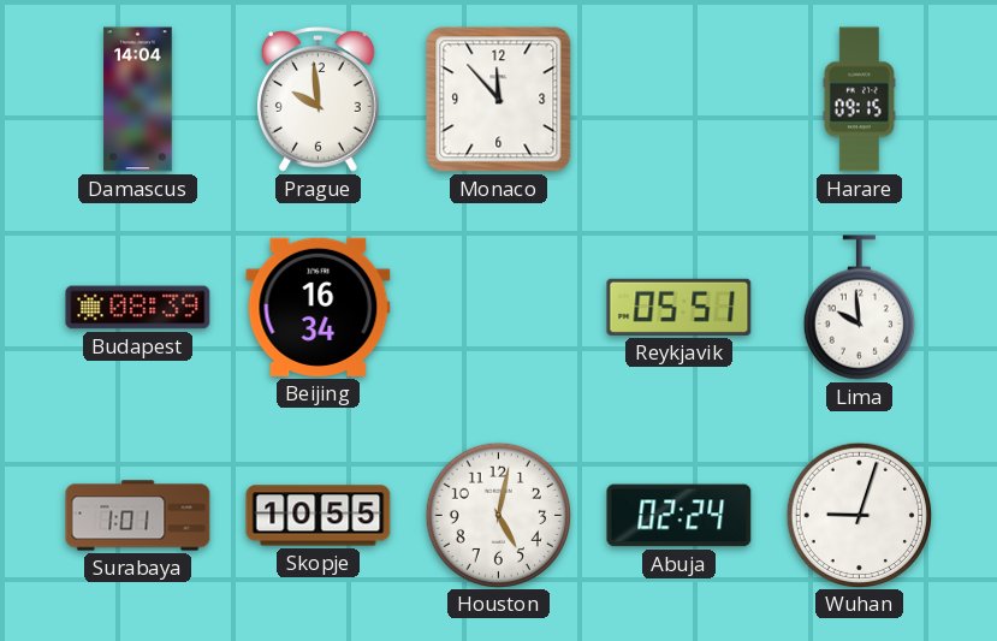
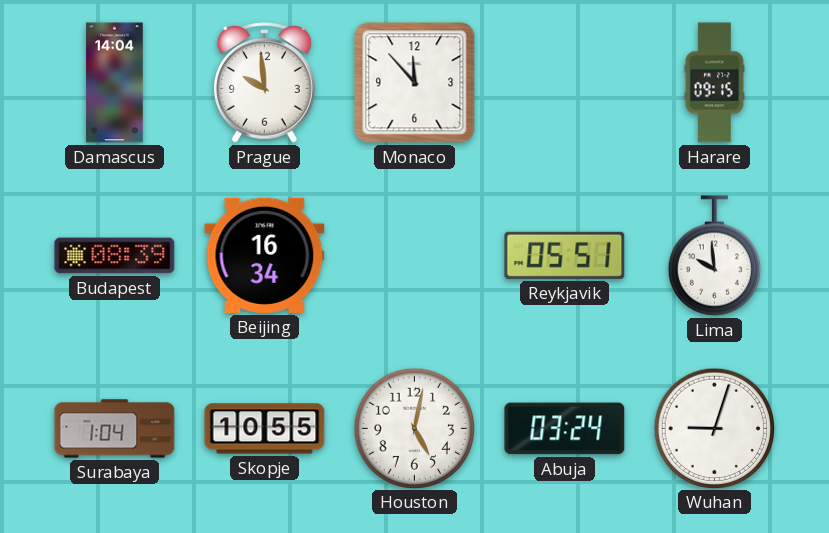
Surabaya: 1:01 -> 1:04 (115, 429)
Abuja: 02:24 -> 03:24 (565, 429)
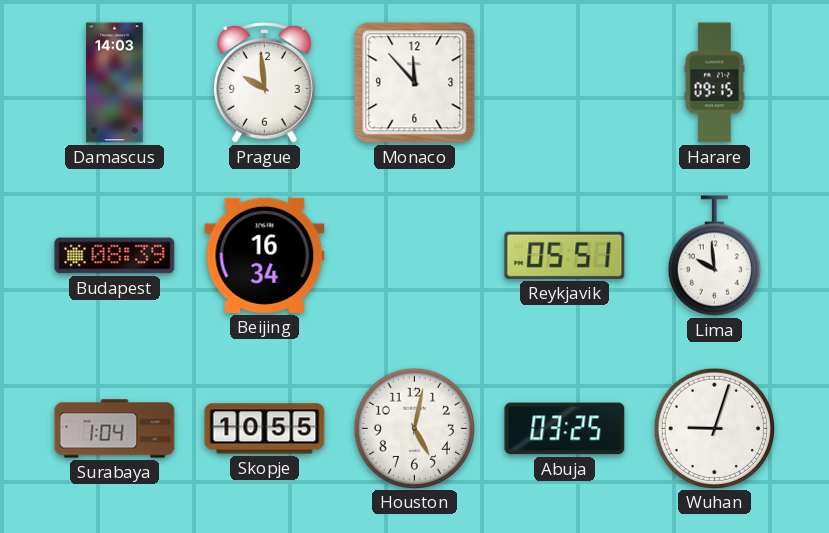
Damascus: 14:04 -> 14:03 (115, 83)
Abuja: 03:24 -> 03:25 (565, 429)
